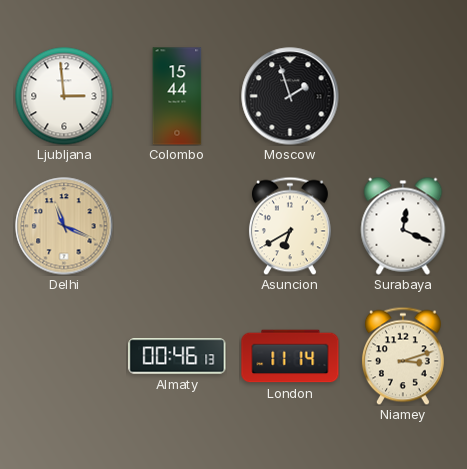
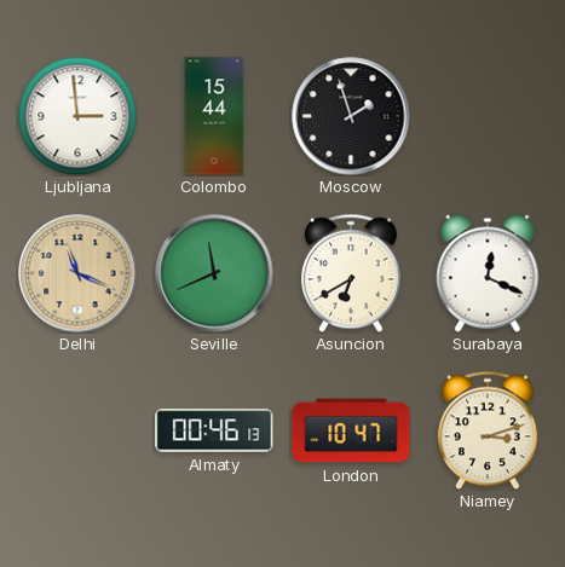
Seville: none -> 11:41 (214, 273)
London: 11:14 -> 10:47 (351, 430)
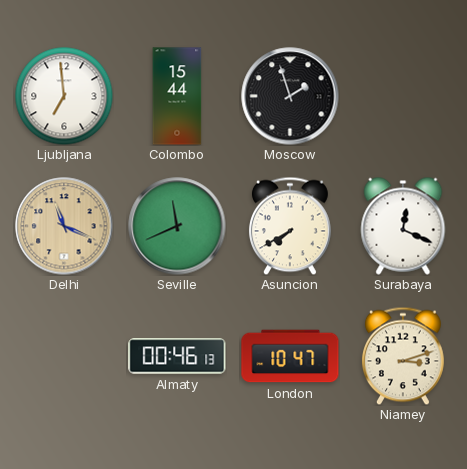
Ljubljana: 2:59 -> 6:59 (64, 96)
Asuncion: 6:40 -> 7:40 (290, 226)
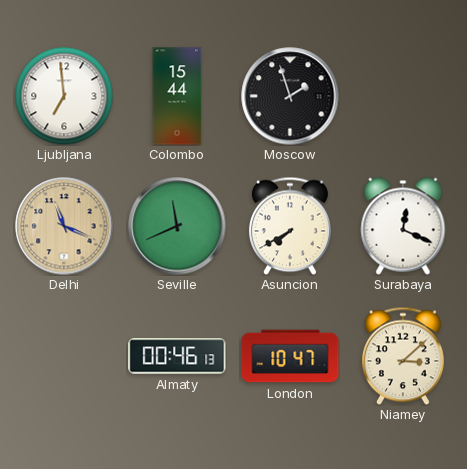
Niamey: 3:12 -> 3:08 (403, 356)
